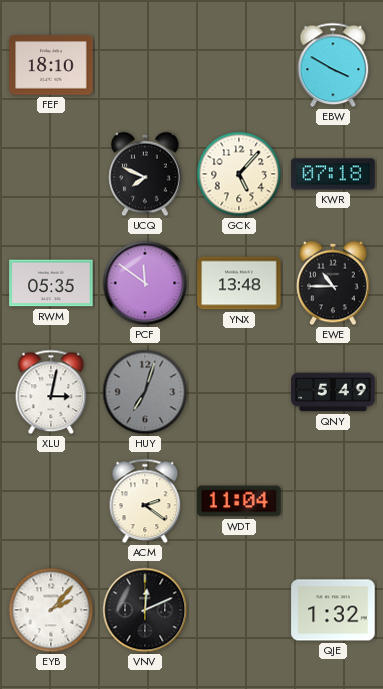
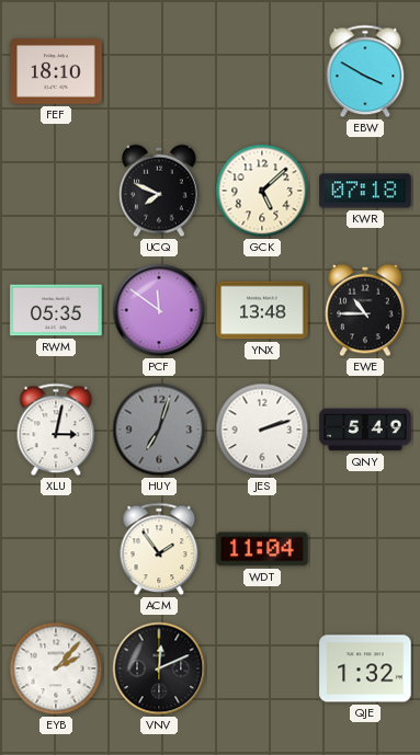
GCK: 5:07 -> 5:08 (262, 191)
JES: none -> 2:12 (262, 430)
ACM: 2:21 -> 1:54 (159, 549)
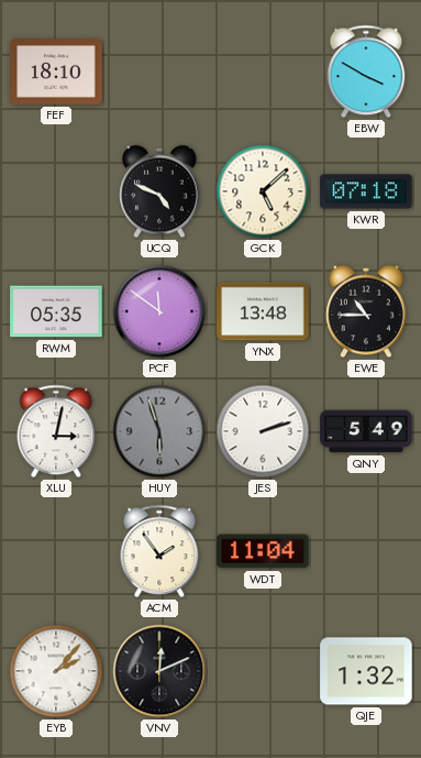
UCQ: 7:49 -> 4:49 (159, 191)
HUY: 7:03 -> 5:57 (159, 431)
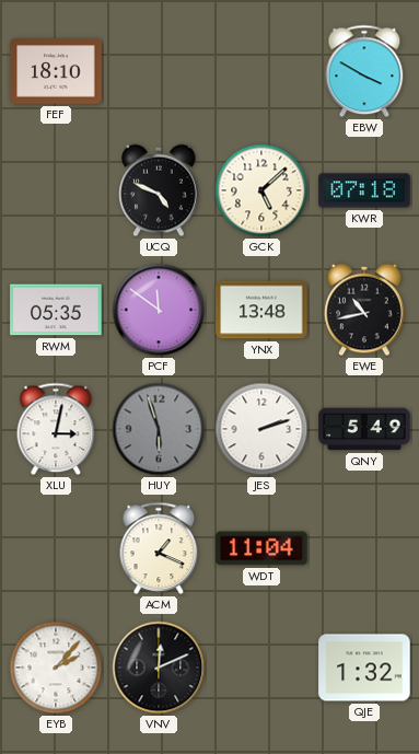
EWE: 10:45 -> 10:43 (364, 310)
ACM: 1:54 -> 1:19 (159, 548)
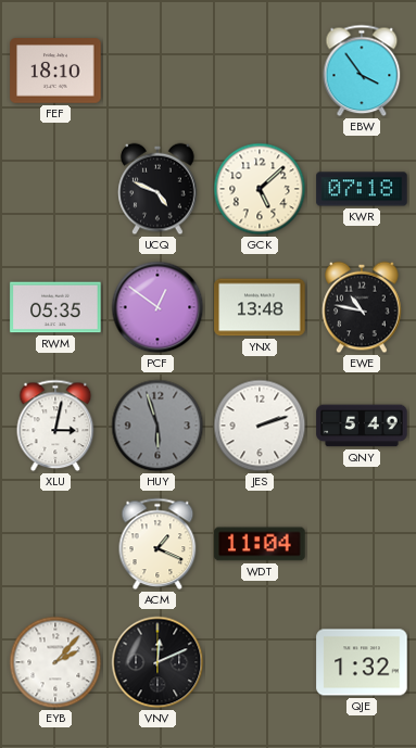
EBW: 3:50 -> 3:54 (362, 71)
PCF: 11:51 -> 12:51 (157, 307)
EWE: 10:43 -> 10:47 (362, 307)
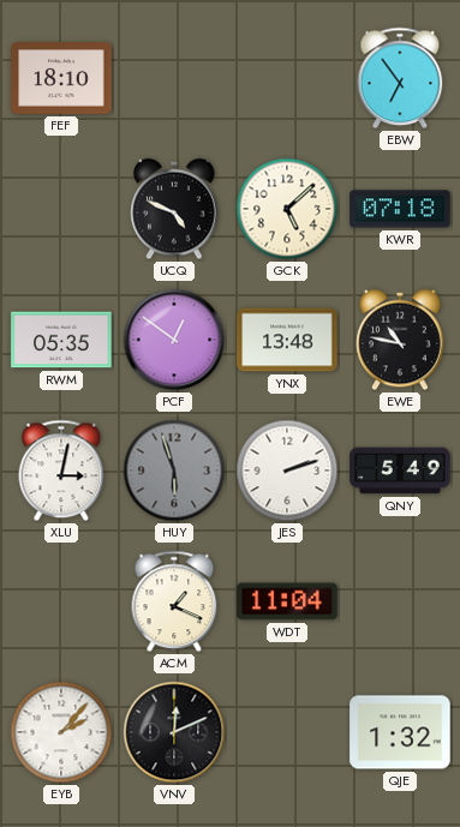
EBW: 3:54 -> 6:54 (400, 78)
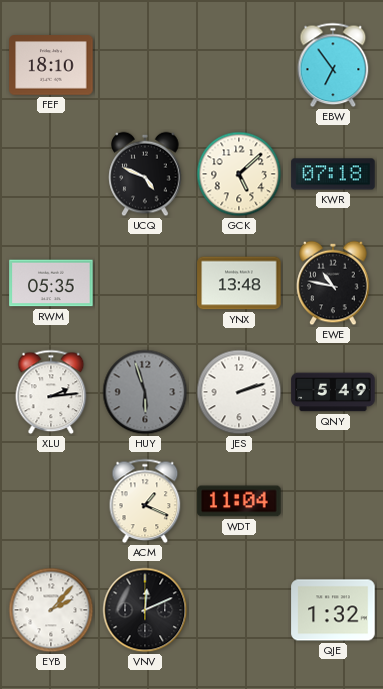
PCF: 12:51 -> none (174, 340)
XLU: 3:02 -> 2:14 (51, 392)
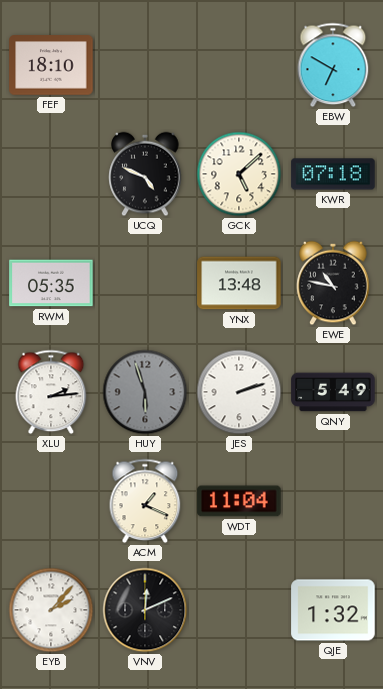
EBW: 6:54 -> 6:50 (333, 65)
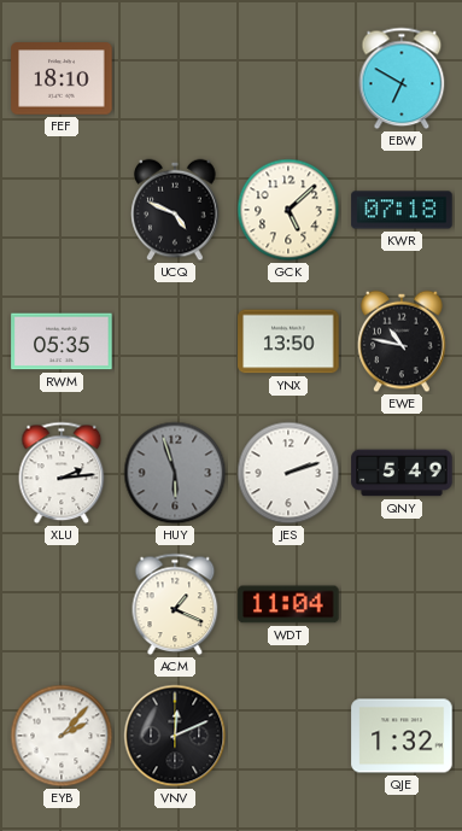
YNX: 13:48 -> 13:50 (288, 341)
